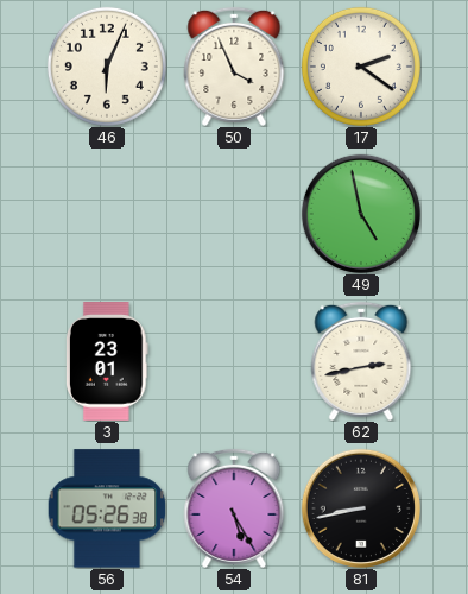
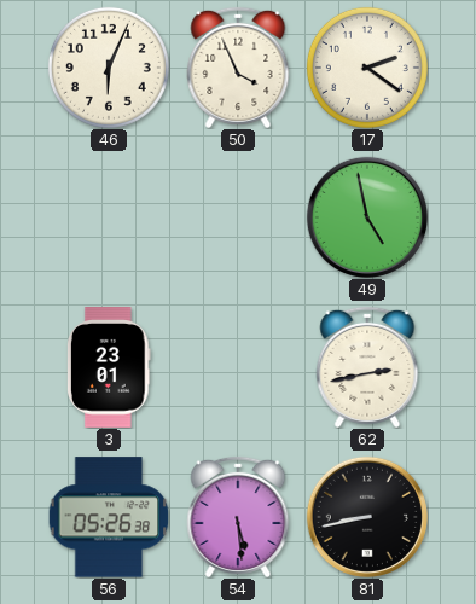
54: 5:25 -> 5:29 (238, 517)
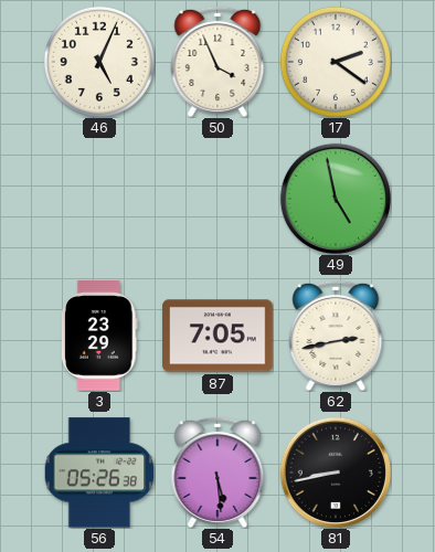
46: 6:04 -> 5:04 (99, 62)
3: 23:01 -> 23:29 (100, 337)
87: none -> 7:05 (217, 336)
